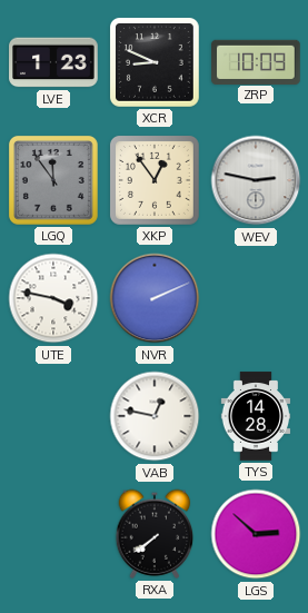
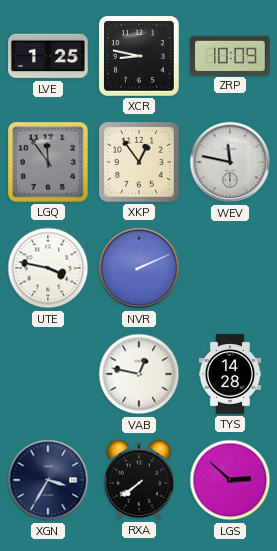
LVE: 1:23 -> 1:25 (48, 56)
XCR: 8:49 -> 8:47 (139, 56)
WEV: 2:47 -> 11:47 (230, 162)
XGN: none -> 3:35 (48, 480)
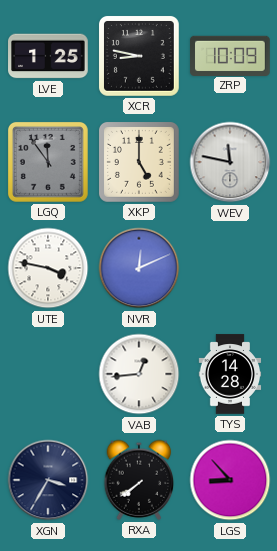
XKP: 12:54 -> 5:00 (139, 162)
NVR: 2:11 -> 12:11 (139, 268)
VAB: 12:47 -> 12:44 (139, 374)
LGS: 2:52 -> 8:53 (230, 480)
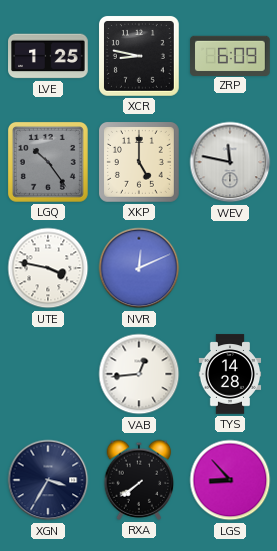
ZRP: 10:09 -> 6:09 (230, 55)
LGQ: 11:54 -> 10:24 (48, 162)
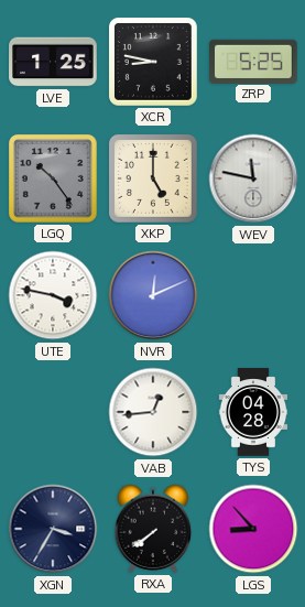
ZRP: 6:09 -> 5:25 (253, 61)
TYS: 14:28 -> 04:28 (253, 412)
